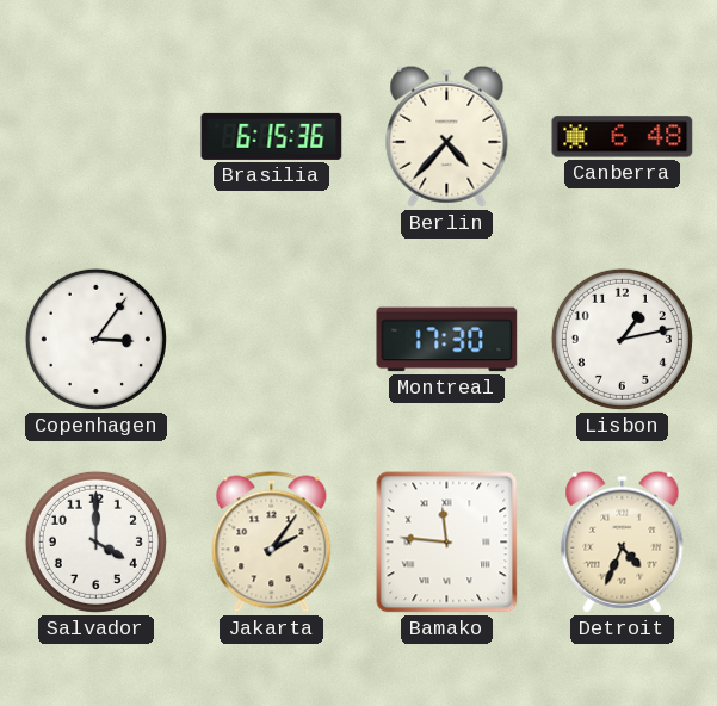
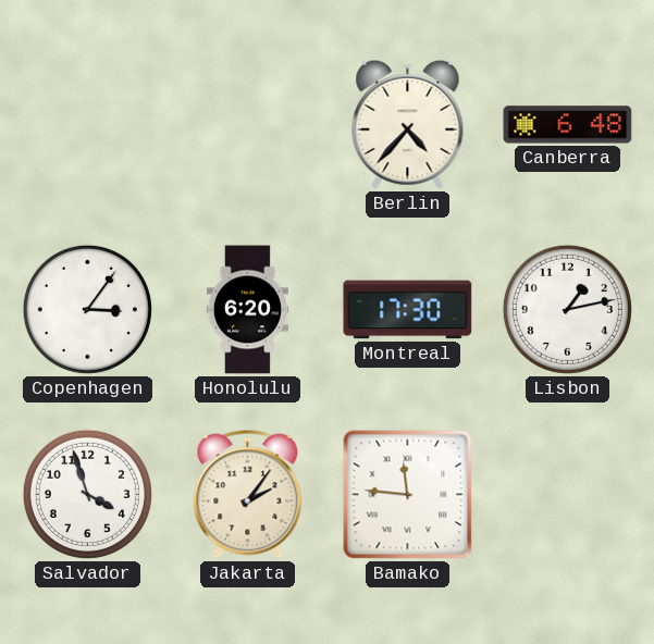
Brasilia: 6:15 -> none (272, 136)
Honolulu: none -> 6:20 (247, 310)
Salvador: 4:00 -> 3:57 (87, 494)
Detroit: 4:34 -> none (623, 541)
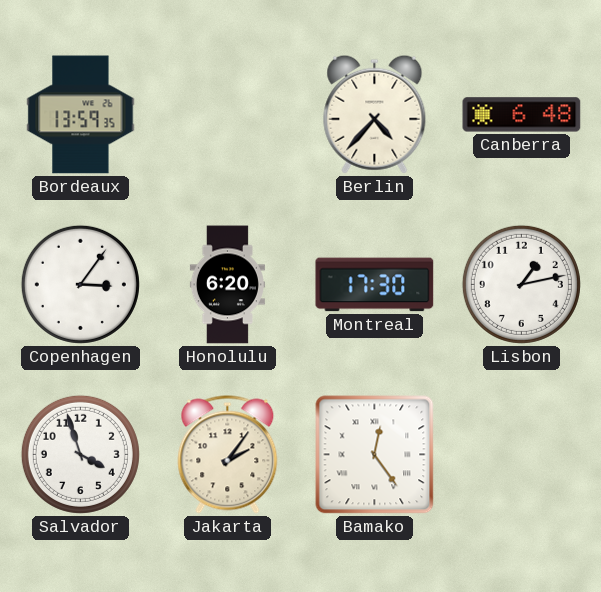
Bordeaux: none -> 13:59 (81, 115)
Bamako: 11:46 -> 12:24 (375, 455)
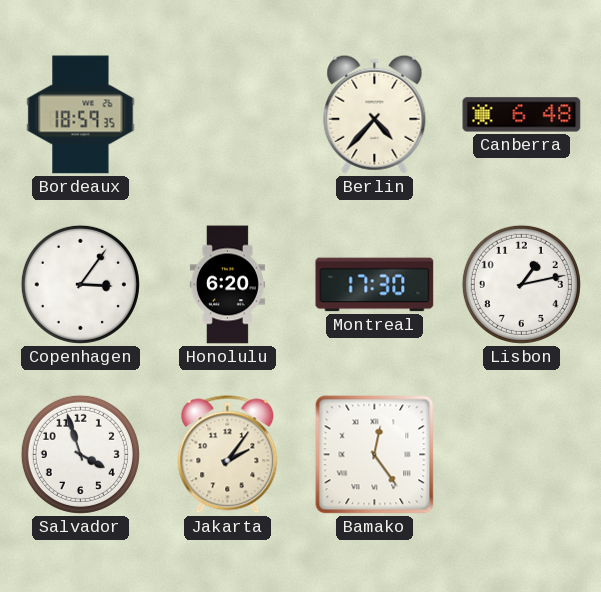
Bordeaux: 13:59 -> 18:59 (81, 115)
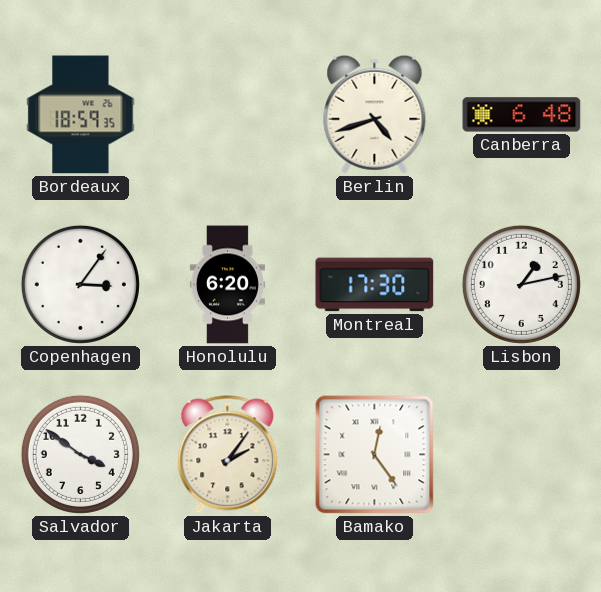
Berlin: 4:37 -> 4:42 (375, 114)
Salvador: 3:57 -> 3:51 (80, 454)
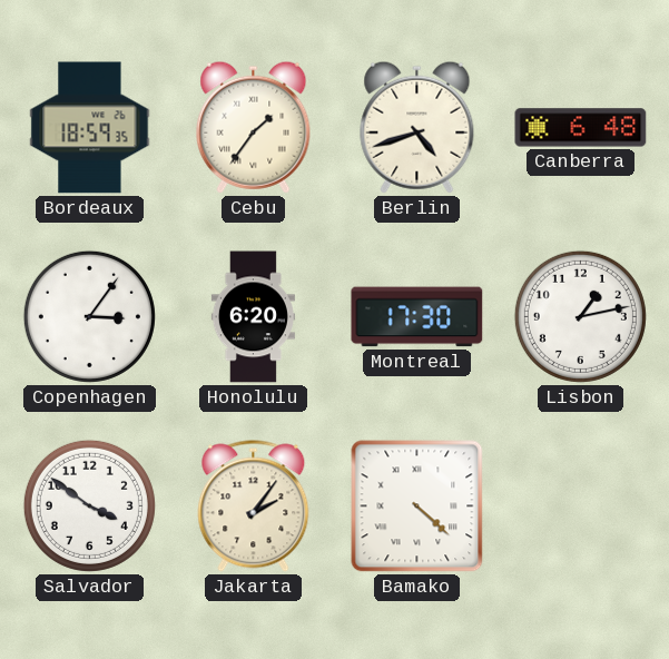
Cebu: none -> 1:36 (254, 127)
Bamako: 12:24 -> 4:22 (417, 506)
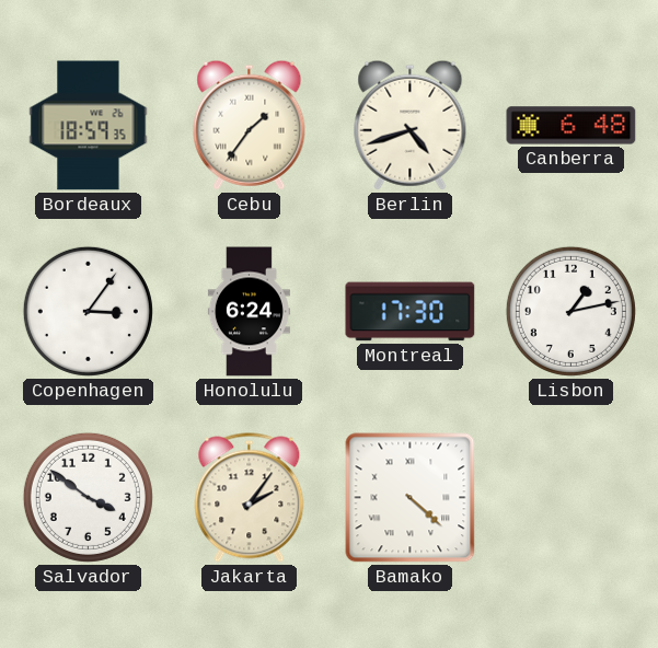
Honolulu: 6:20 -> 6:24 (249, 312)
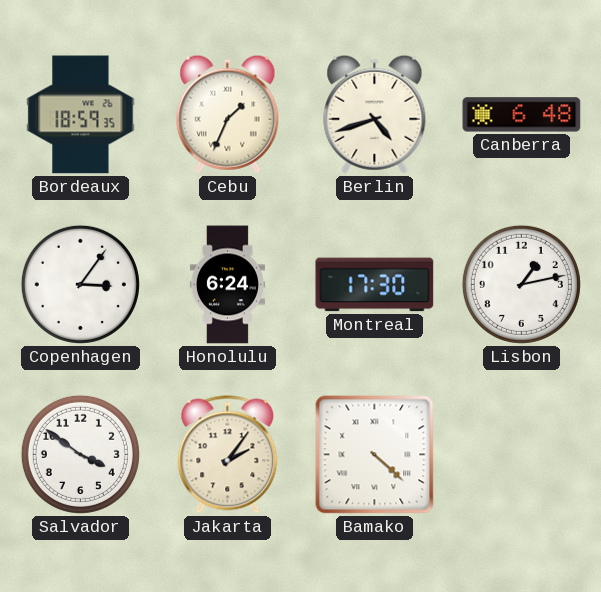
Cebu: 1:36 -> 1:34 (228, 114)
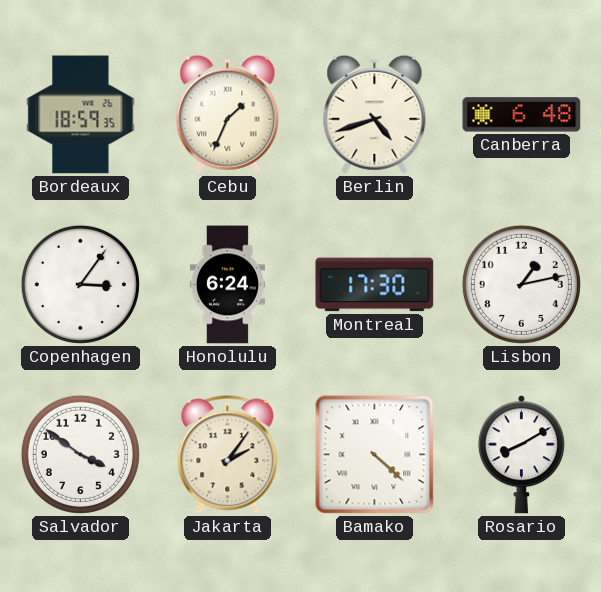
Rosario: none -> 8:10 (521, 455)
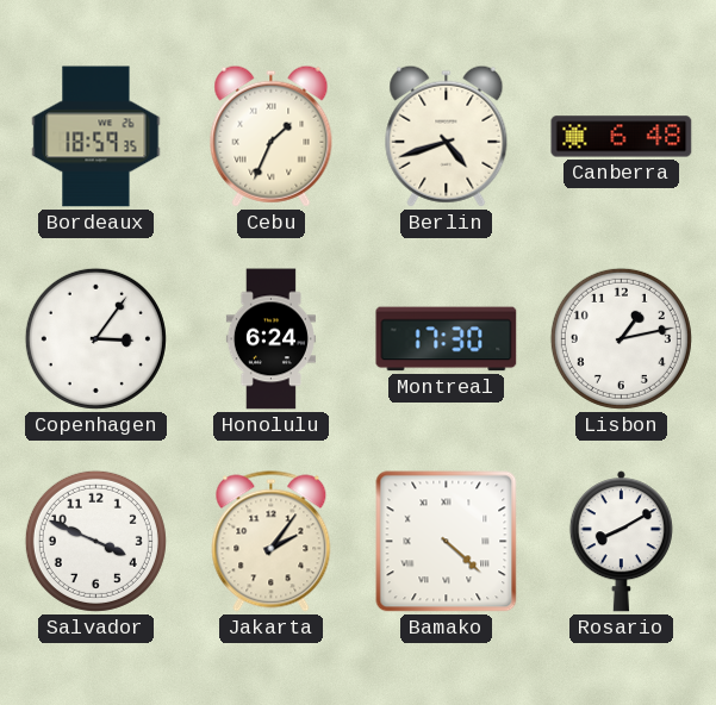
Salvador: 3:51 -> 3:49 (95, 541)
